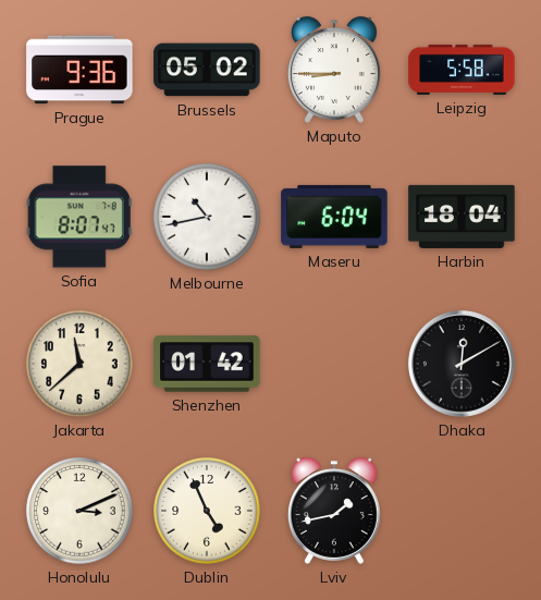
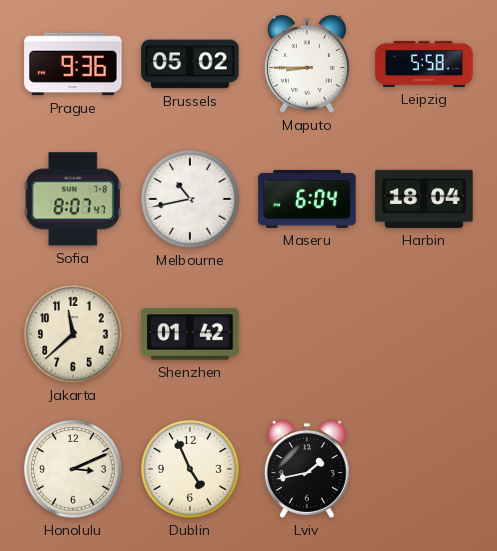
Dhaka: 12:10 -> none (462, 364)
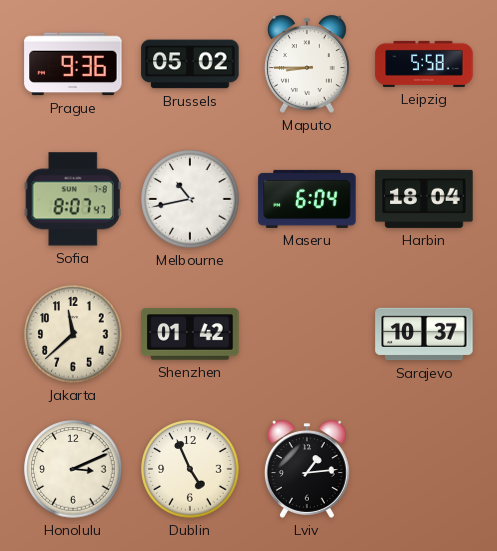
Sarajevo: none -> 10:37 (424, 334)
Lviv: 1:43 -> 1:14 (307, 469)
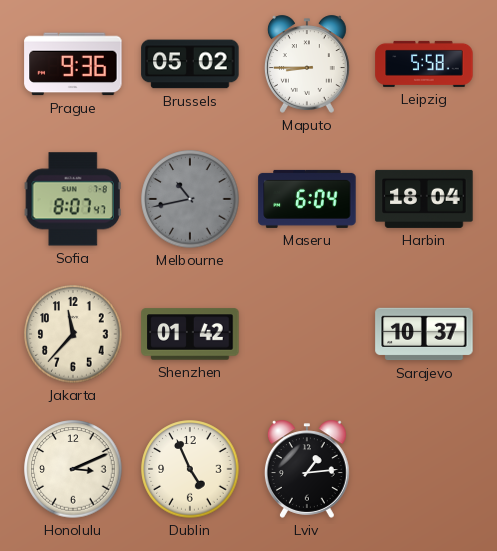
Melbourne dial: white -> grey (190, 199)
Jakarta: 11:38 -> 11:37 (73, 334)
